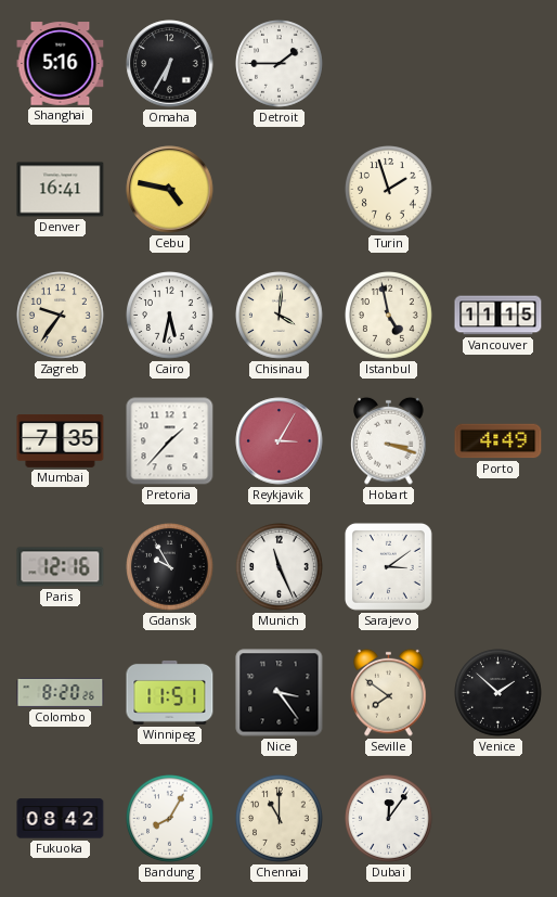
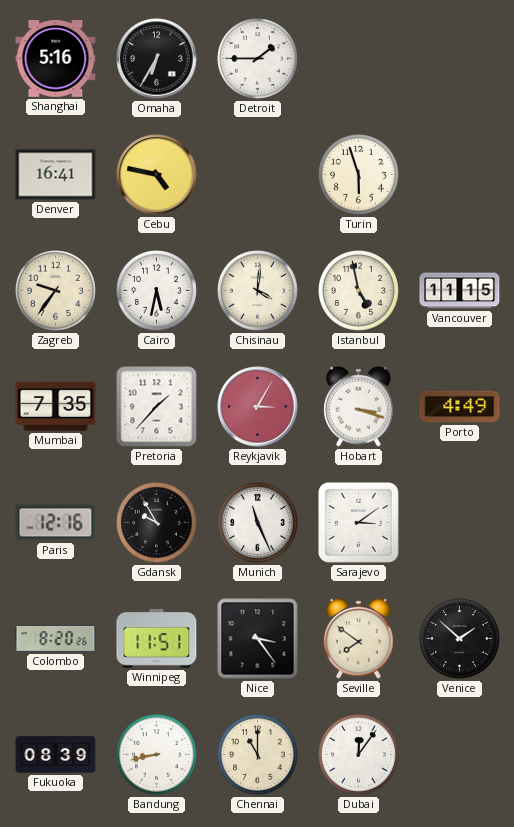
Turin: 1:57 -> 5:57 (359, 175)
Fukuoka: 08:42 -> 08:39 (56, 755)
Bandung: 8:05 -> 8:43 (157, 755)
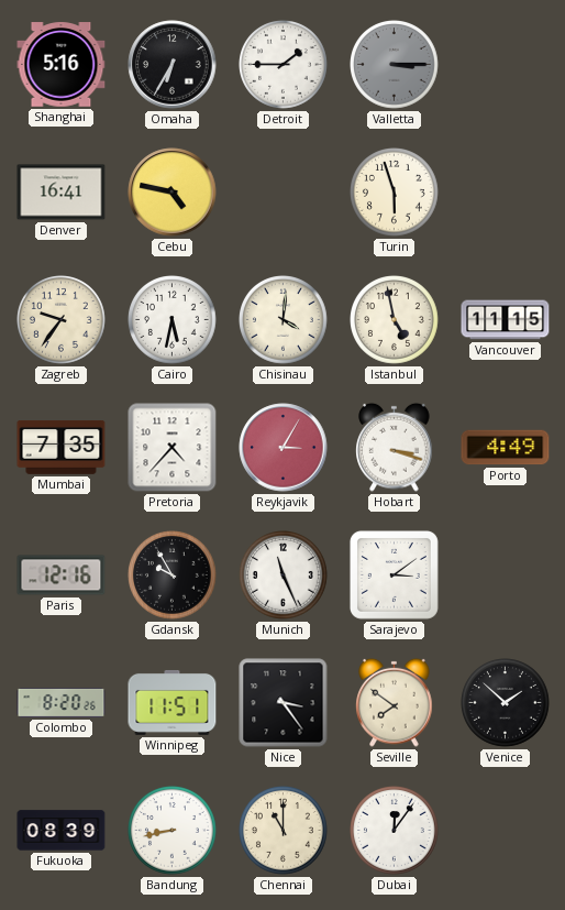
Valletta: none -> 3:15 (395, 65)
Pretoria: 1:37 -> 4:37 (173, 448)
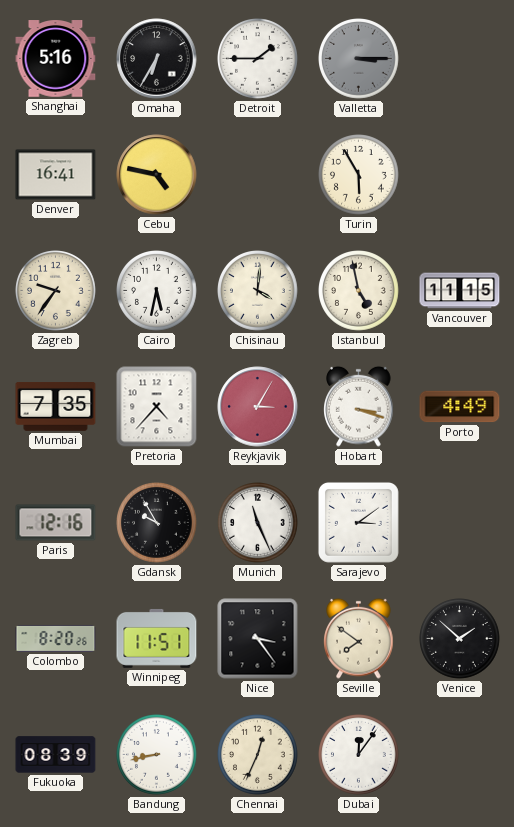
Turin: 5:57 -> 5:55 (359, 175)
Chennai: 11:00 -> 12:34 (258, 755)
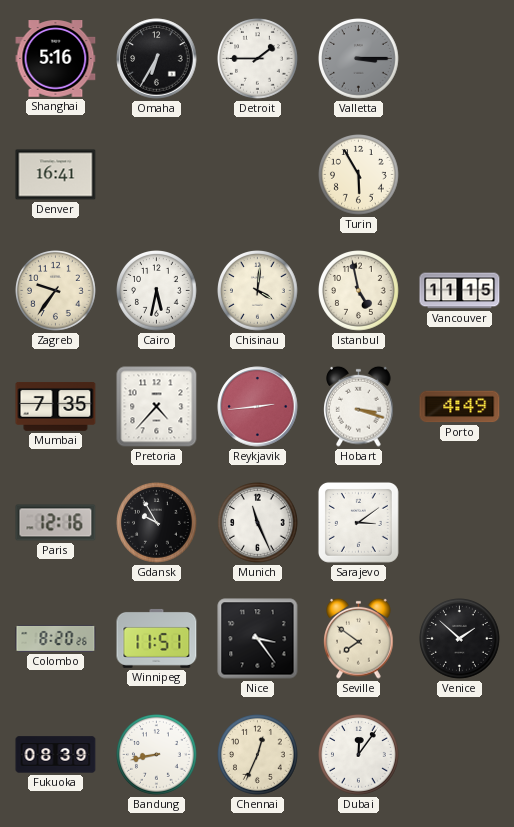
Cebu: 4:47 -> none (157, 175)
Reykjavik: 3:05 -> 2:44 (258, 407)
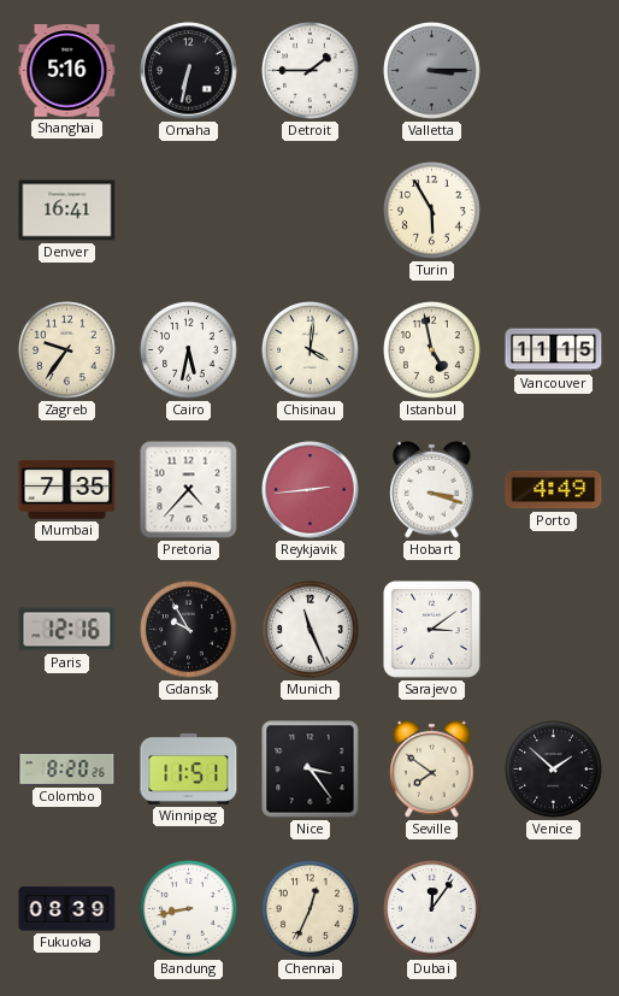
Omaha: 6:35 -> 6:32 (189, 71)
